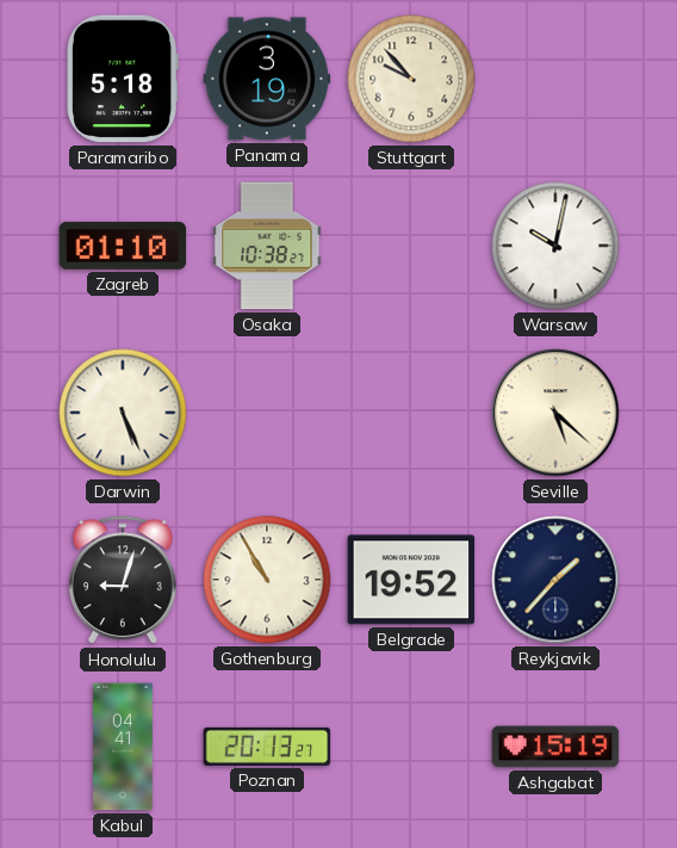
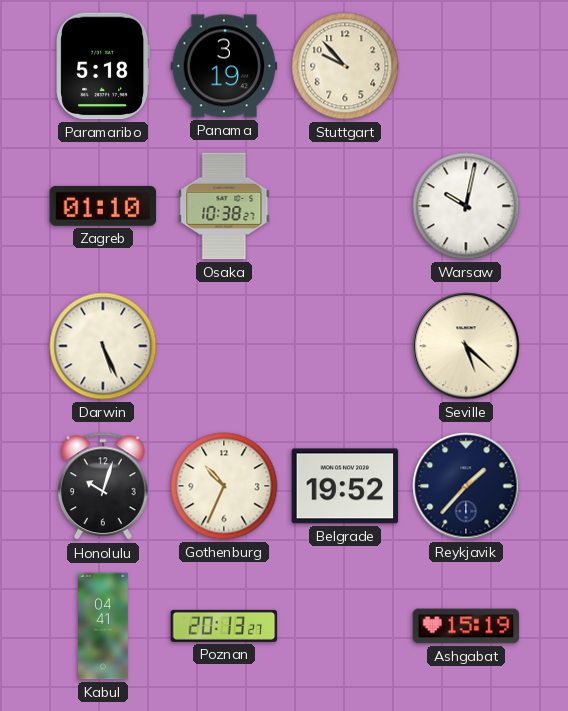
Honolulu: 9:03 -> 10:03 (103, 487)
Gothenburg: 10:55 -> 10:34 (224, 486)
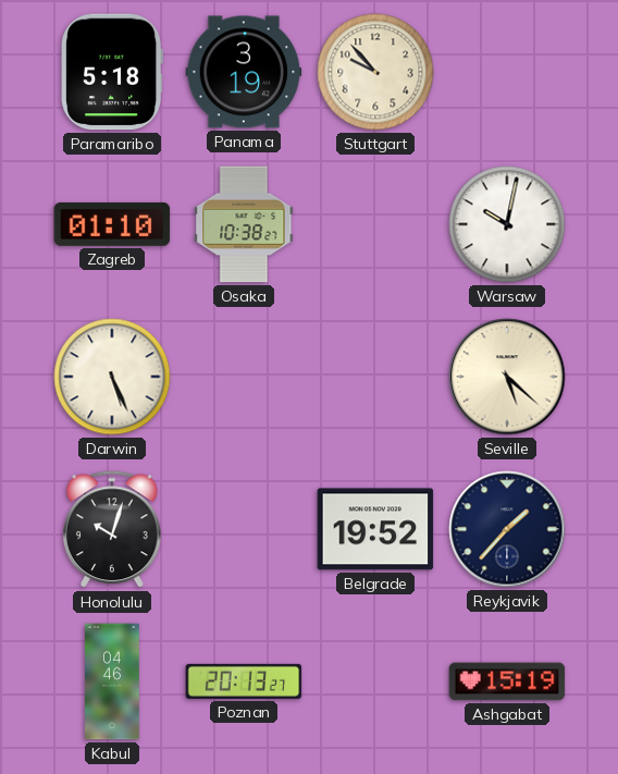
Gothenburg: 10:34 -> none (224, 486)
Kabul: 04:41 -> 04:46 (113, 681)
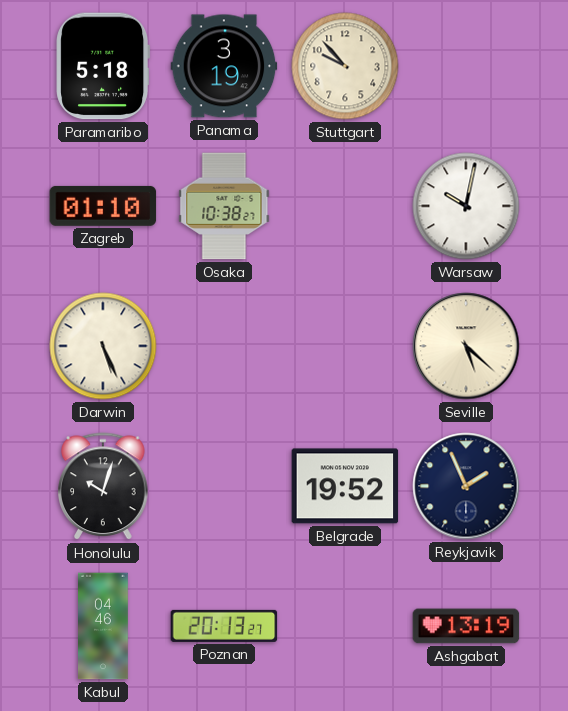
Reykjavik: 1:37 -> 1:56 (466, 486)
Ashgabat: 15:19 -> 13:19 (466, 626)
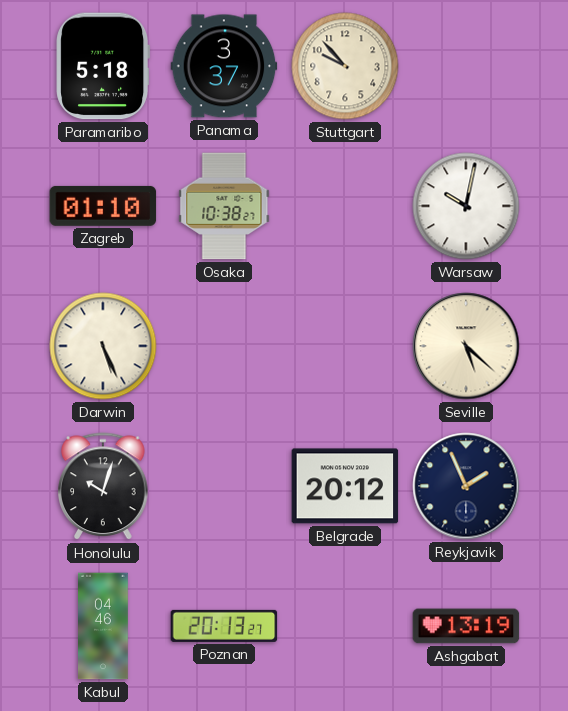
Panama: 3:19 -> 3:37 (224, 66)
Belgrade: 19:52 -> 20:12 (345, 486)
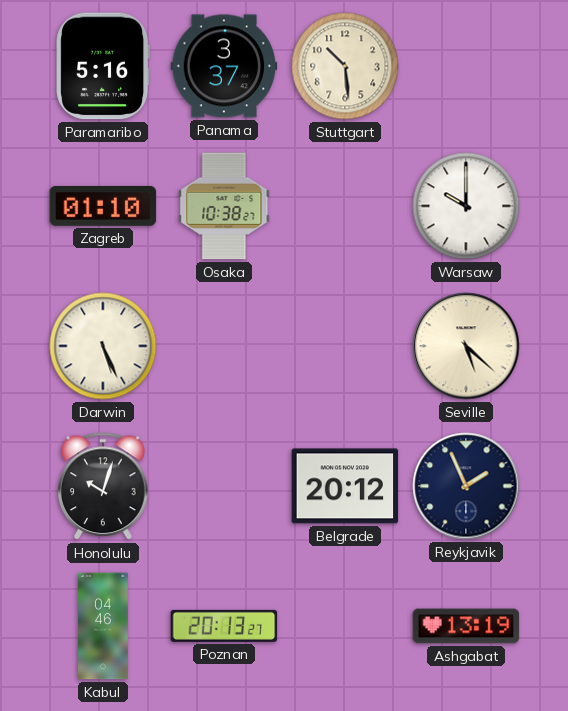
Paramaribo: 5:18 -> 5:16 (103, 66)
Stuttgart: 9:53 -> 10:29 (345, 66)
Warsaw: 10:02 -> 10:00 (466, 206)
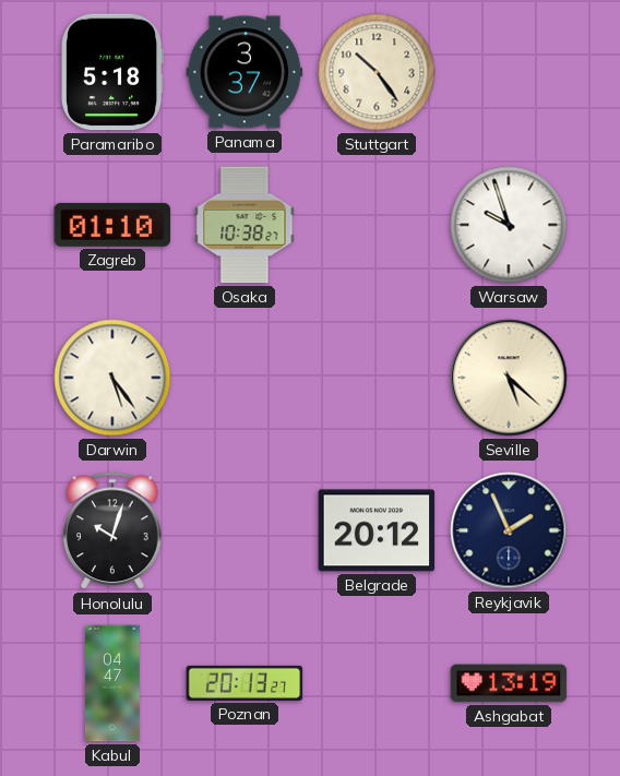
Paramaribo: 5:16 -> 5:18 (112, 72)
Stuttgart: 10:29 -> 10:24 (377, 72)
Warsaw: 10:00 -> 9:57 (509, 225)
Darwin: 5:26 -> 5:24 (112, 378)
Kabul: 04:46 -> 04:47 (114, 683)
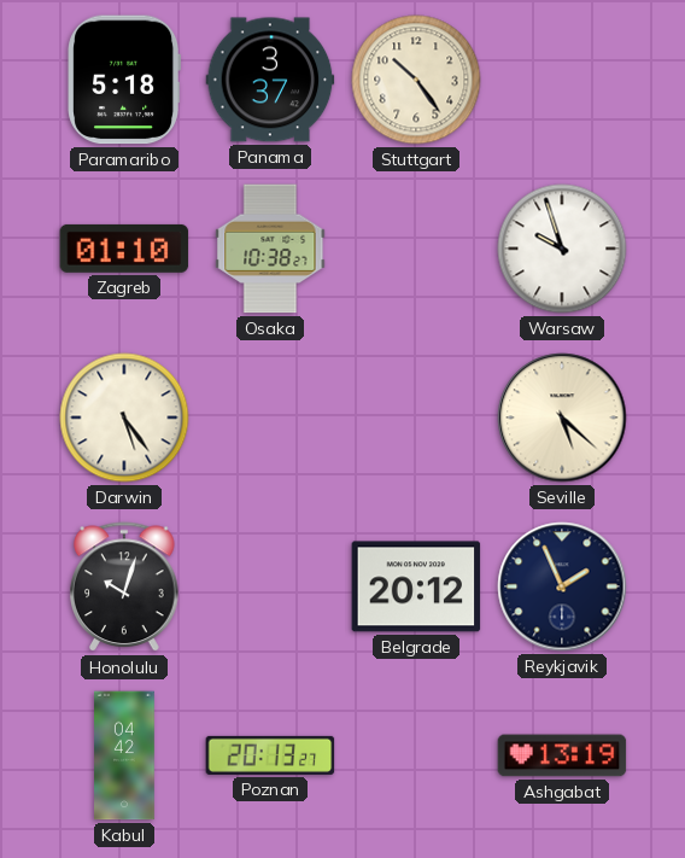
Kabul: 04:47 -> 04:42 (125, 755)
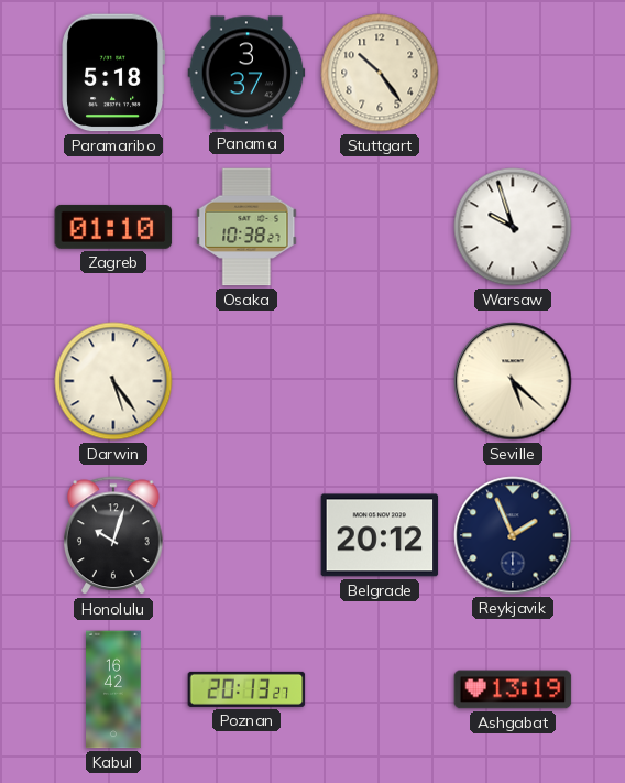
Kabul: 04:42 -> 16:42 (114, 689)
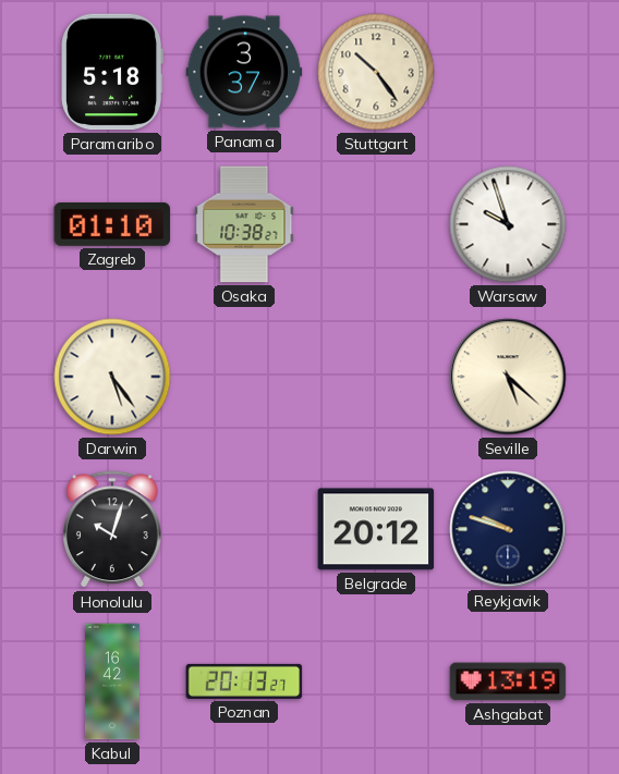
Reykjavik: 1:56 -> 9:48 (508, 529)
